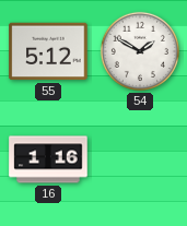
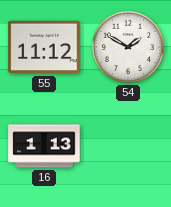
55: 5:12 -> 11:12 (44, 47)
16: 1:16 -> 1:13 (44, 146)
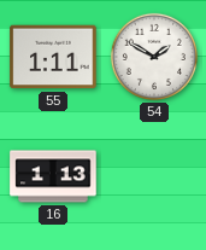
55: 11:12 -> 1:11 (53, 57)
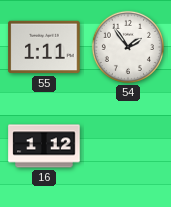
54: 1:50 -> 1:54 (128, 47)
16: 1:13 -> 1:12 (44, 146)
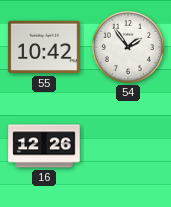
55: 1:11 -> 10:42 (44, 47)
16: 1:12 -> 12:26 (44, 146)
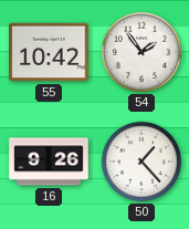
16: 12:26 -> 9:26 (49, 162)
50: none -> 1:23 (141, 162)
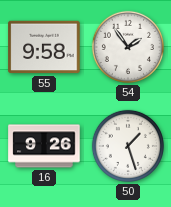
55: 10:42 -> 9:58 (44, 47)
50: 1:23 -> 1:27 (128, 146)
